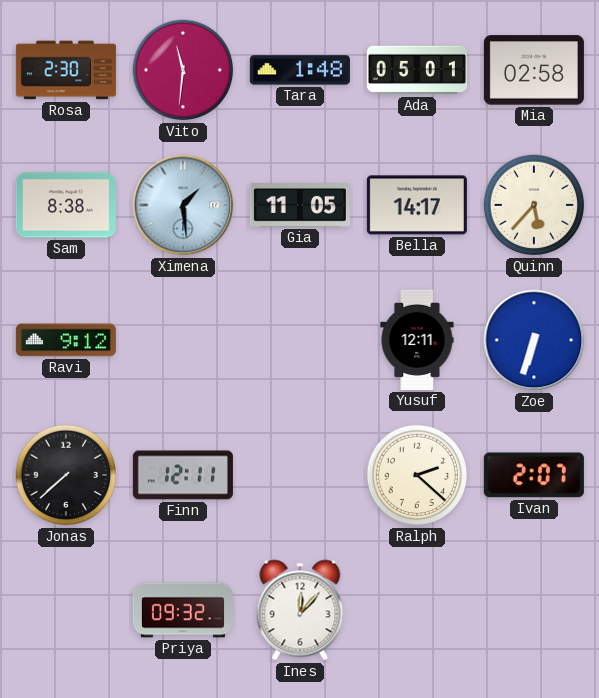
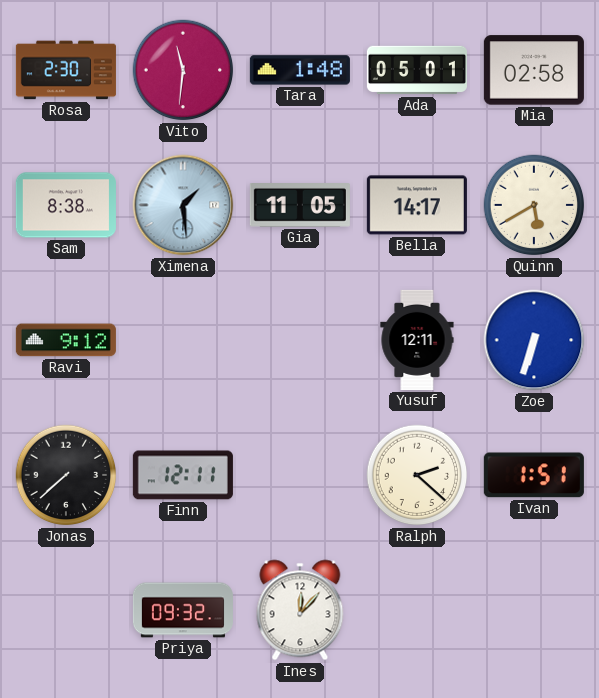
Quinn: 5:37 -> 5:40 (534, 205)
Ivan: 2:07 -> 1:51 (534, 475)
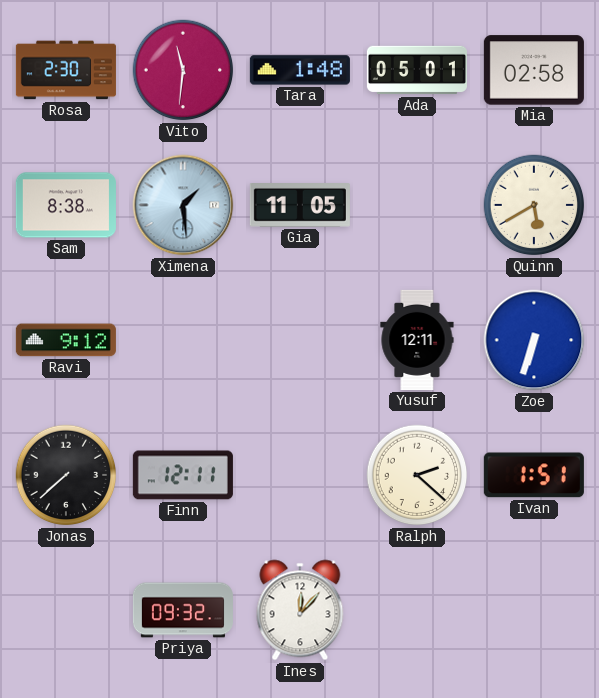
Bella: 14:17 -> none (417, 205)
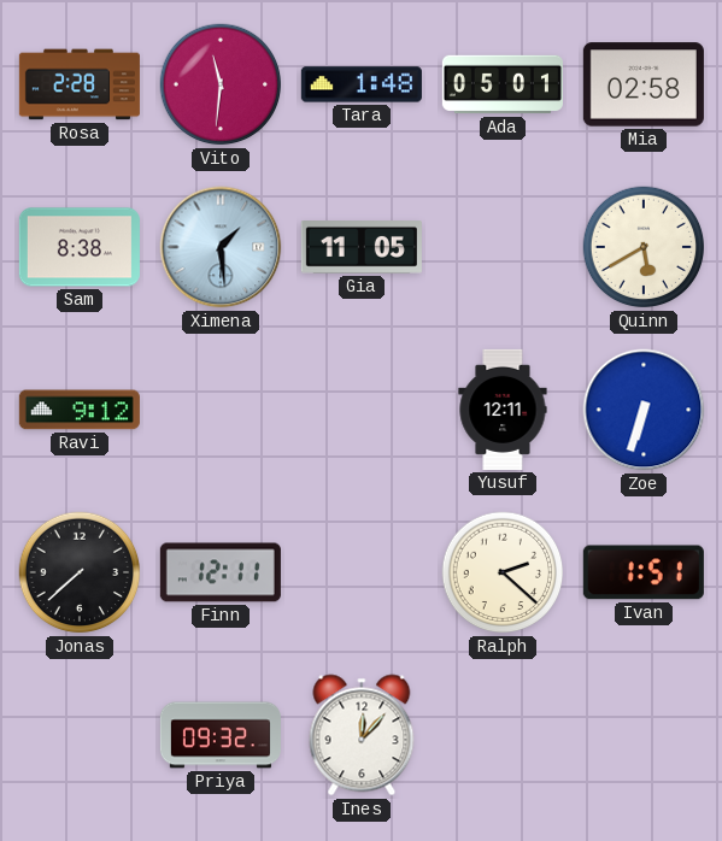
Rosa: 2:30 -> 2:28 (80, 84)
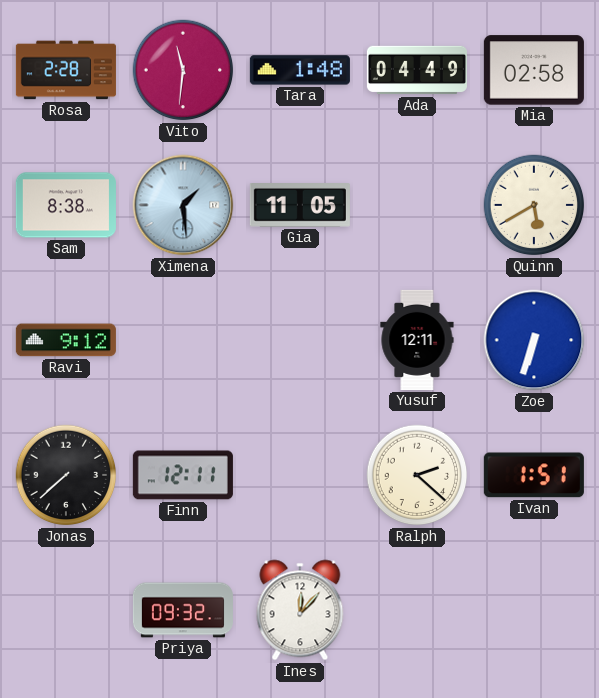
Ada: 05:01 -> 04:49 (417, 70)
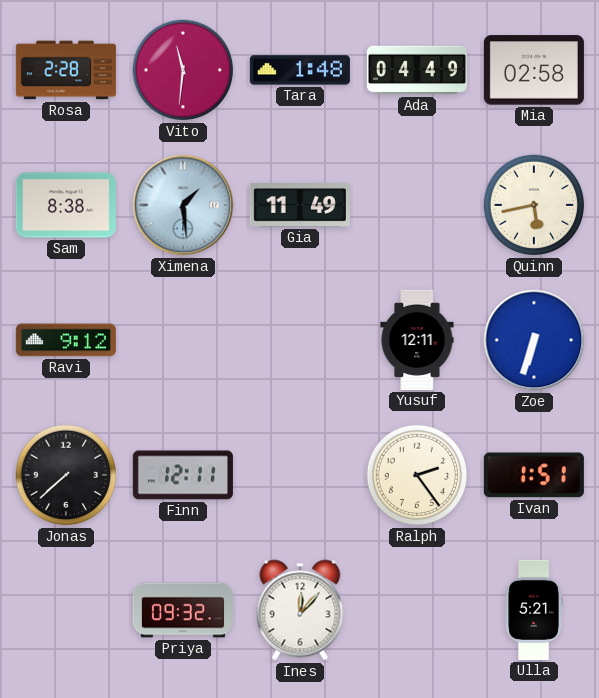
Gia: 11:05 -> 11:49 (300, 206)
Quinn: 5:40 -> 5:43 (534, 205)
Ralph: 2:22 -> 2:24 (417, 475)
Ulla: none -> 5:21 (534, 610)
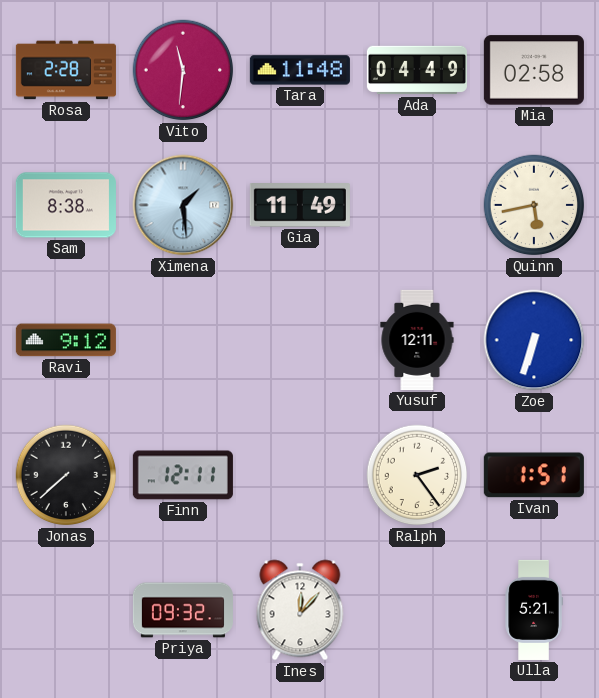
Tara: 1:48 -> 11:48 (300, 70)
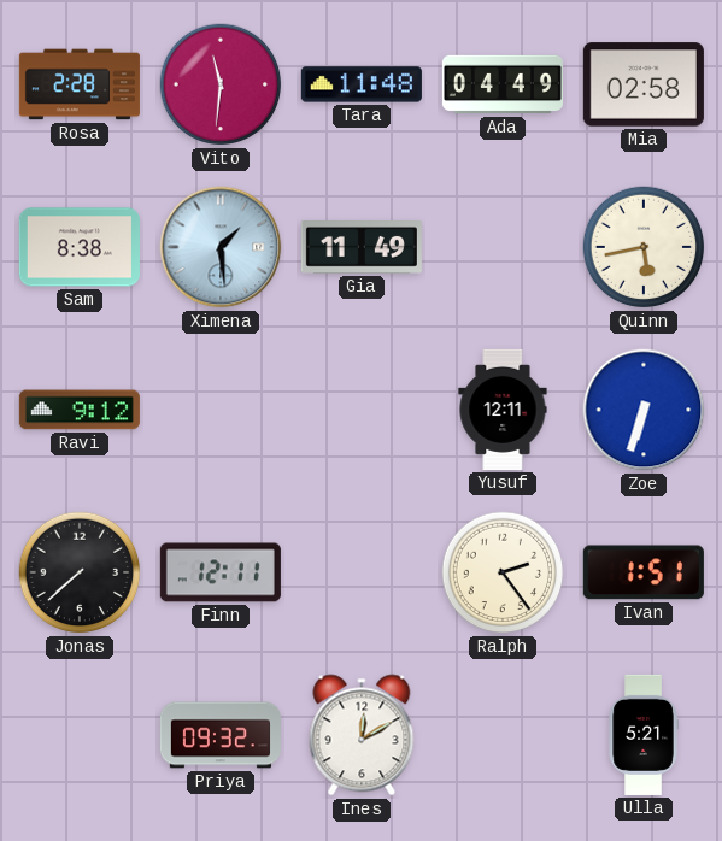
Ines: 12:07 -> 12:10 (362, 735)
